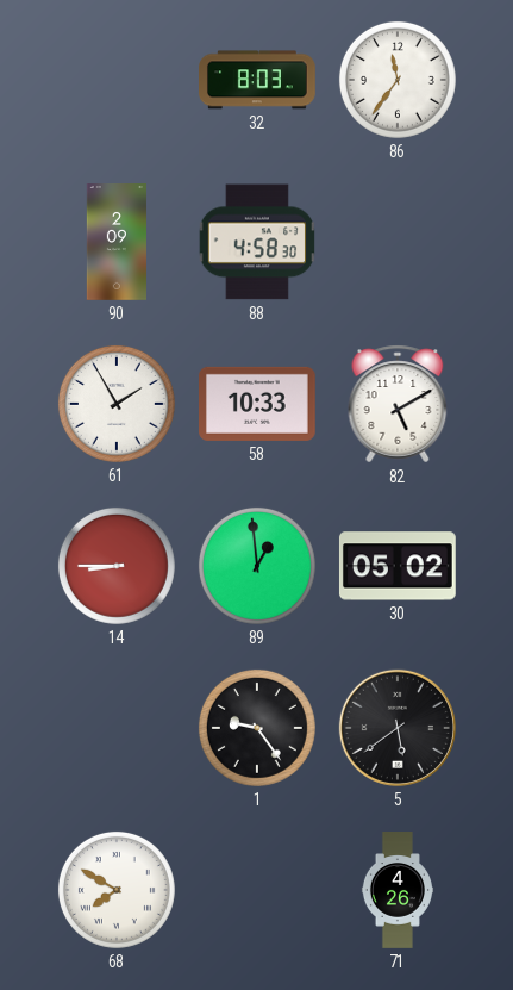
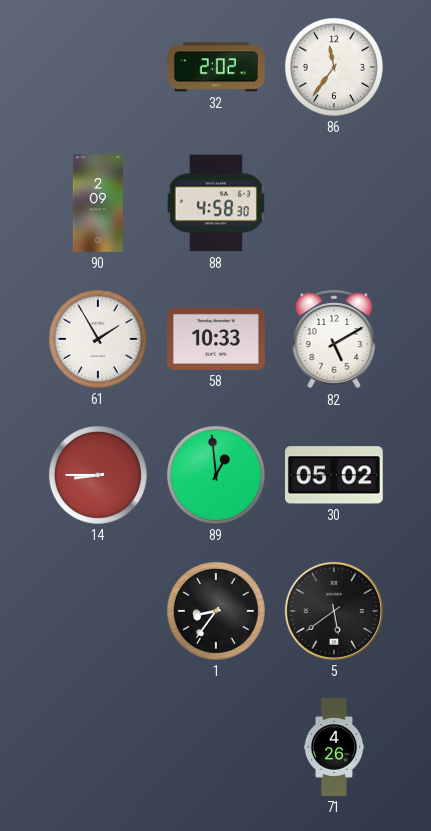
32: 8:03 -> 2:02 (217, 67)
1: 9:24 -> 8:36 (216, 611)
68: 7:50 -> none (117, 890)
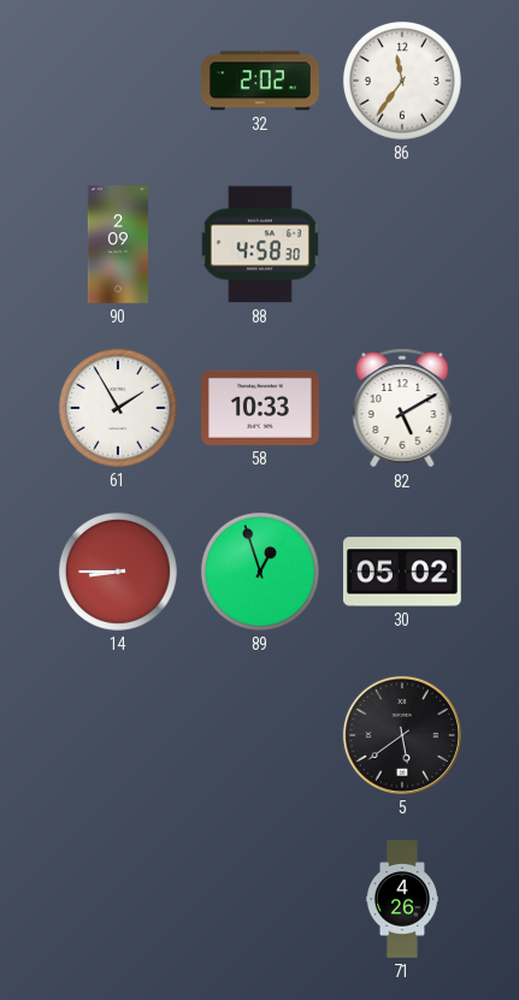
89: 12:59 -> 12:57 (260, 572)
1: 8:36 -> none (216, 611)
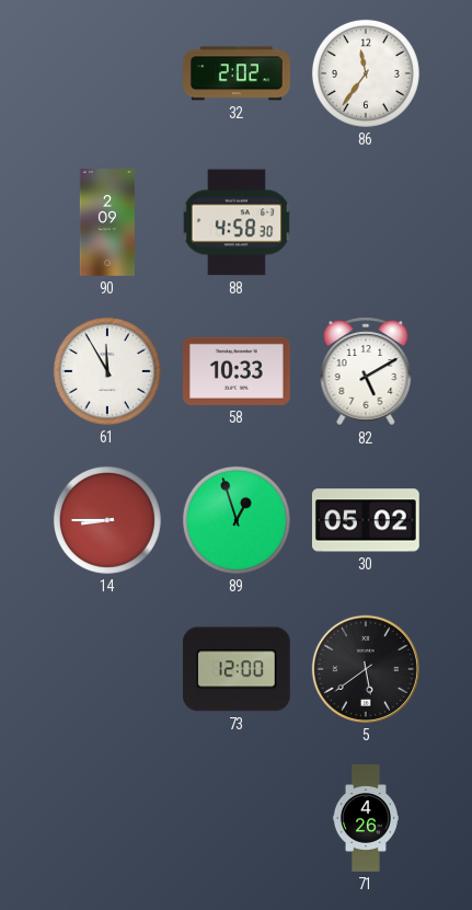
61: 1:55 -> 11:55 (107, 371)
73: none -> 12:00 (237, 669)
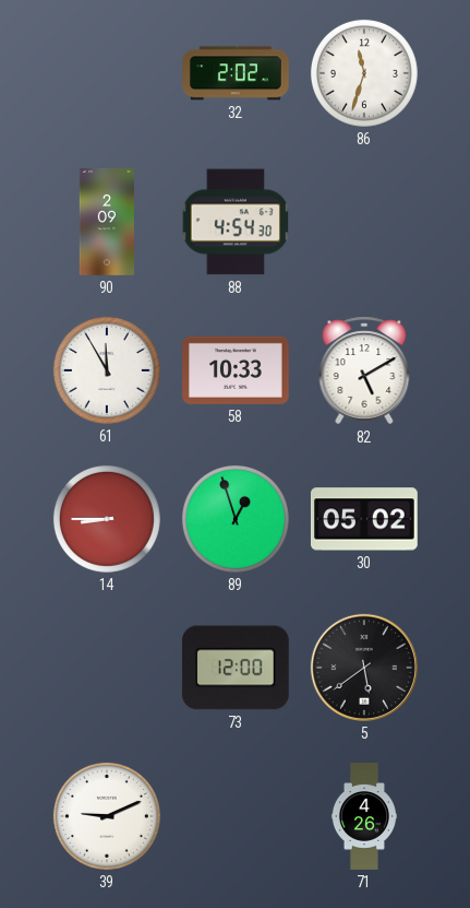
86: 11:36 -> 11:33 (364, 73)
88: 4:58 -> 4:54 (234, 222)
39: none -> 9:11 (107, 816)
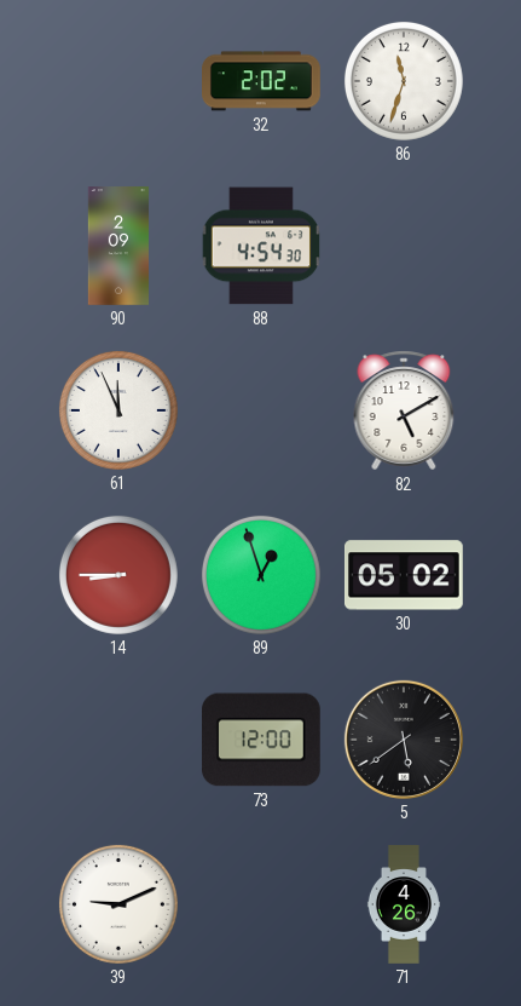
61: 11:55 -> 11:56 (118, 410)
58: 10:33 -> none (237, 370)
